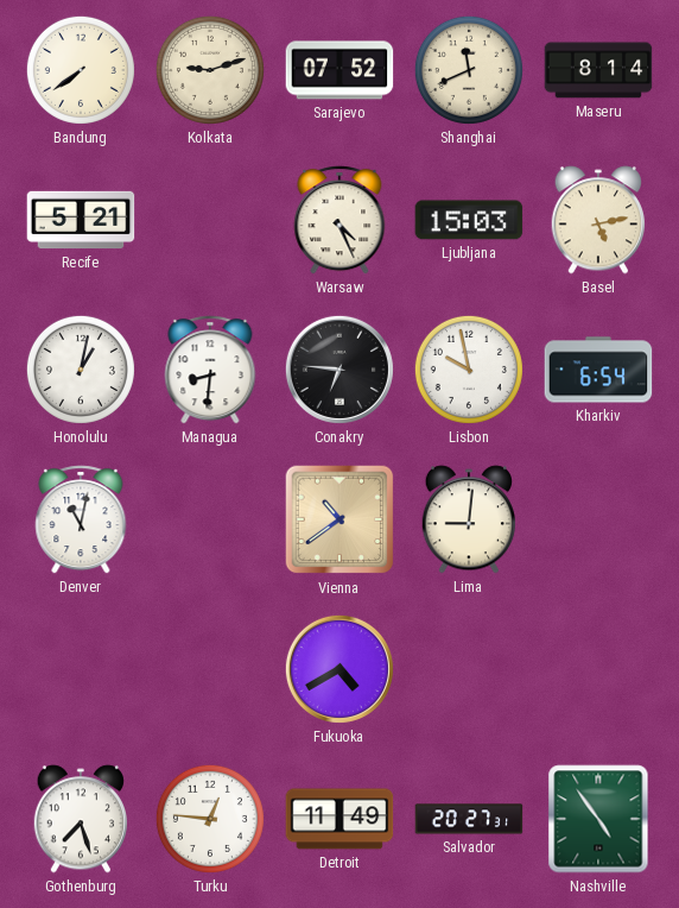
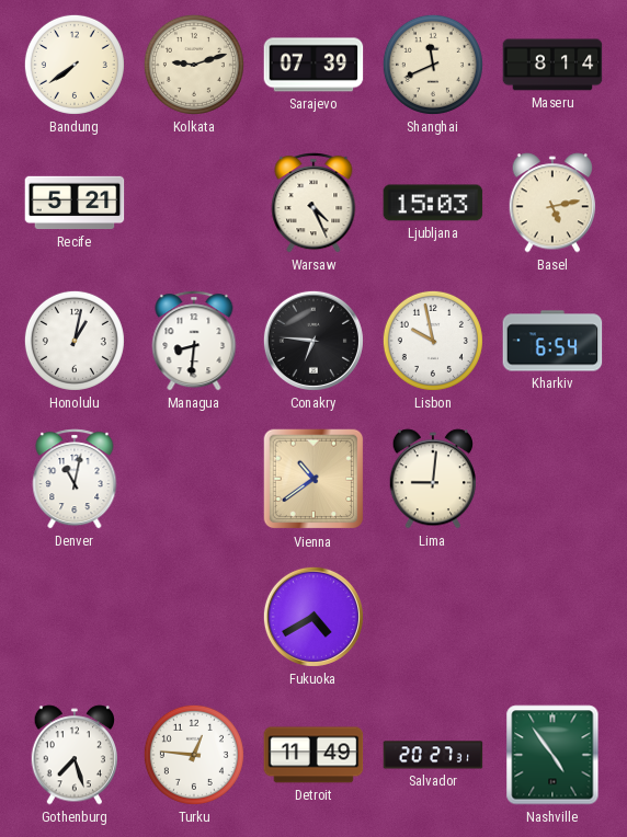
Sarajevo: 07:52 -> 07:39 (314, 65)
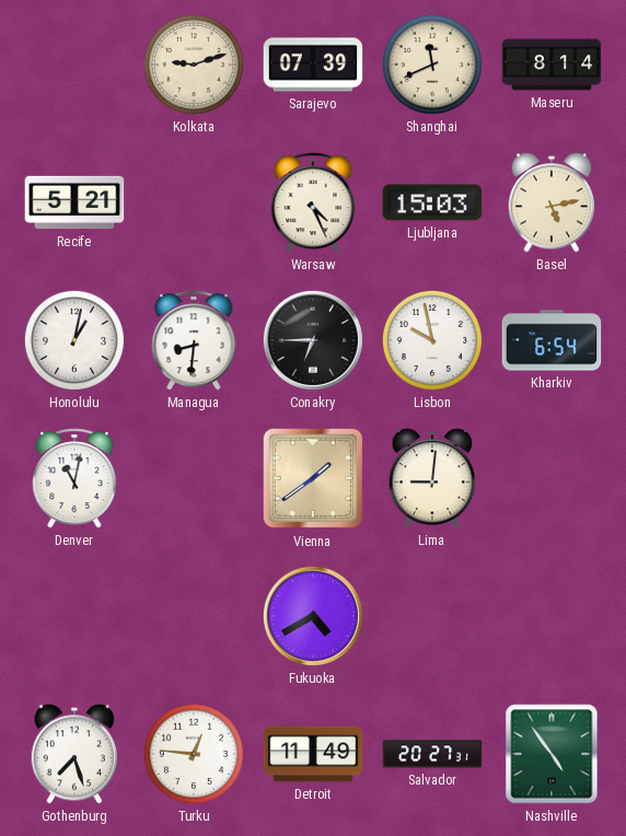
Bandung: 7:39 -> none (75, 65)
Conakry: 6:46 -> 6:45 (313, 340)
Vienna: 10:39 -> 1:39 (313, 478)
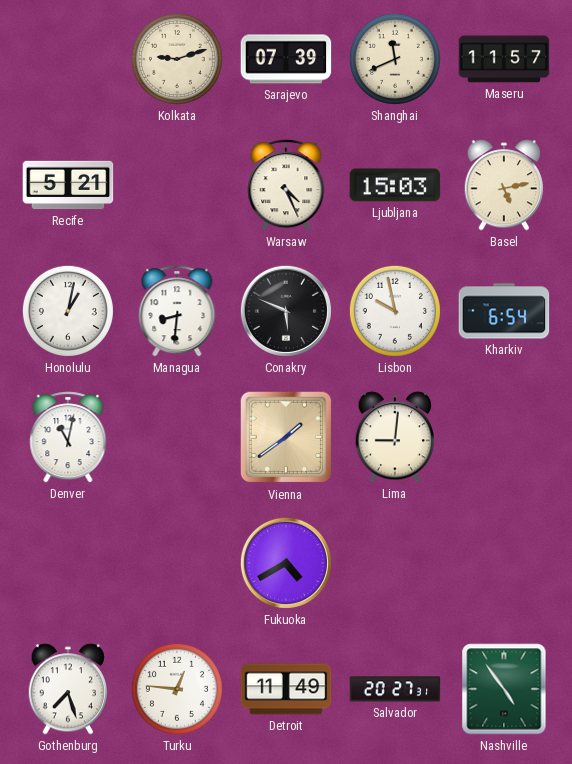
Maseru: 8:14 -> 11:57 (504, 59)
Conakry: 6:45 -> 5:49 (286, 311)
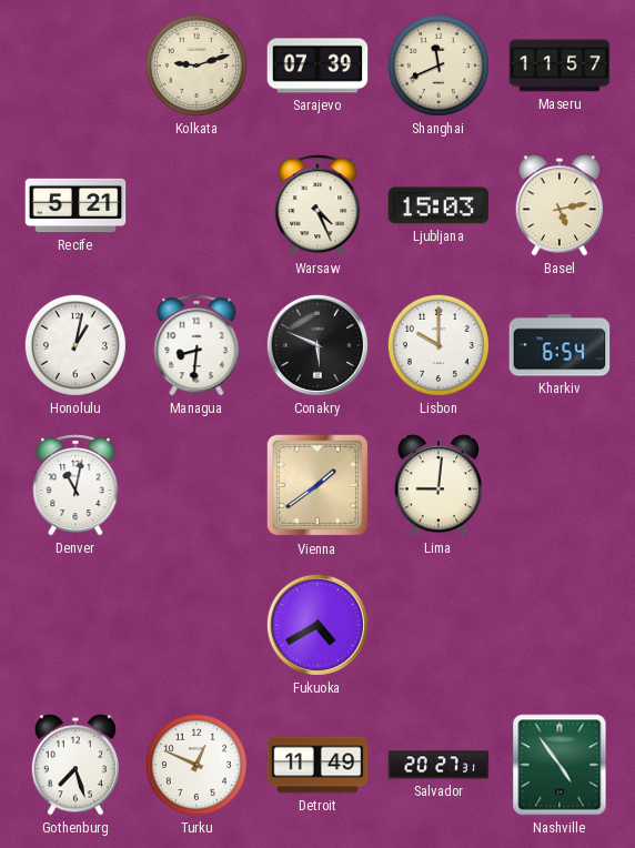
Lisbon: 9:58 -> 10:00 (439, 345)
Turku: 12:46 -> 12:49 (196, 765)
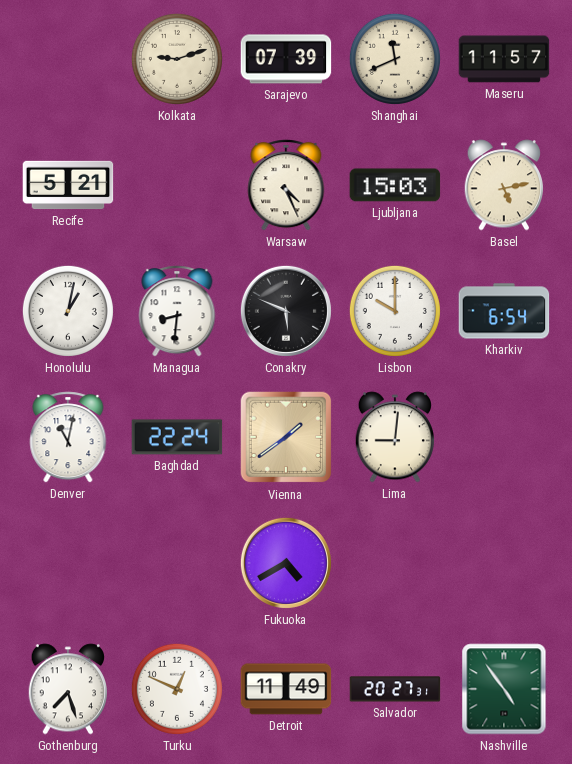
Baghdad: none -> 22:24 (177, 437)
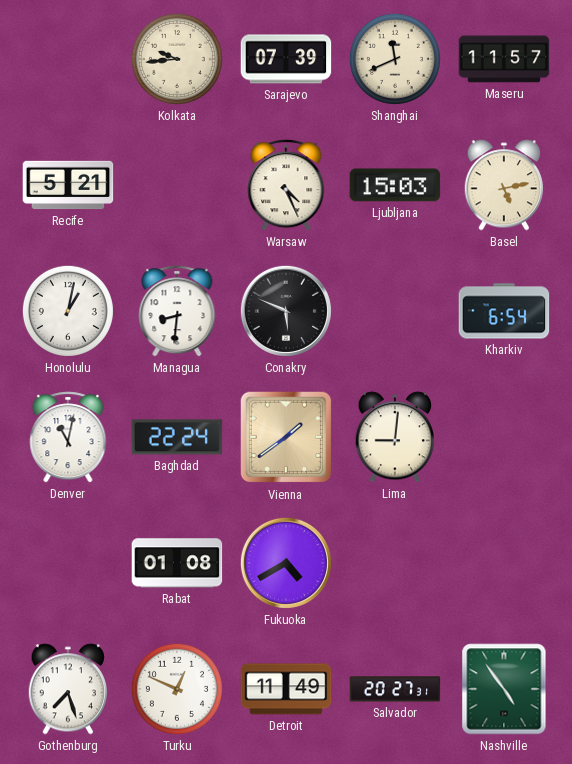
Kolkata: 9:12 -> 9:44 (177, 59)
Lisbon: 10:00 -> none (395, 311)
Rabat: none -> 01:08 (177, 563)
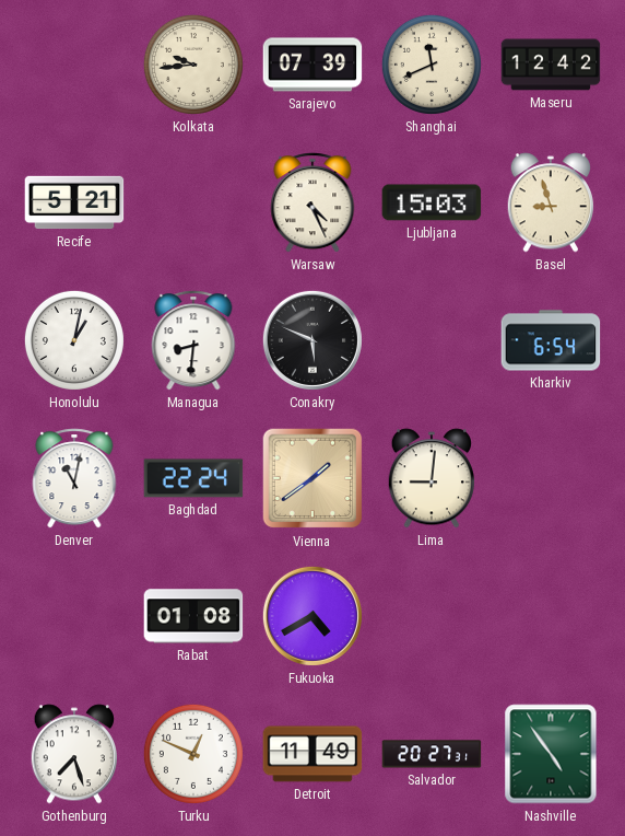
Maseru: 11:57 -> 12:42 (551, 65)
Basel: 5:13 -> 8:57 (551, 202)
